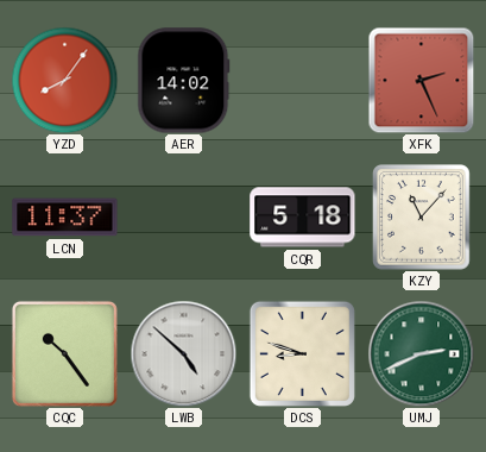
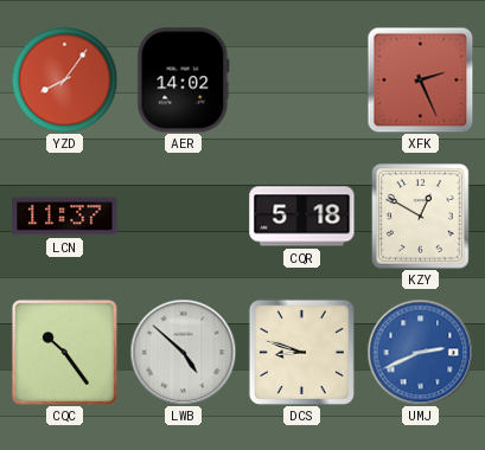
KZY: 11:07 -> 12:50 (421, 217)
UMJ dial: green -> blue (420, 352)
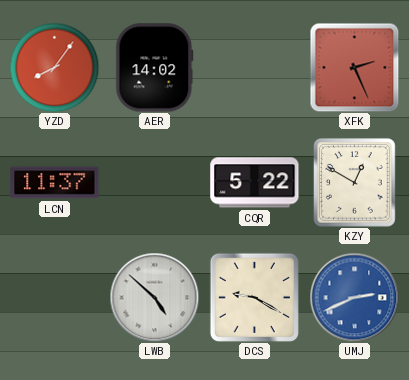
CQR: 5:18 -> 5:22 (255, 183)
CQC: 10:24 -> none (64, 352)
DCS: 8:48 -> 9:20 (254, 297)
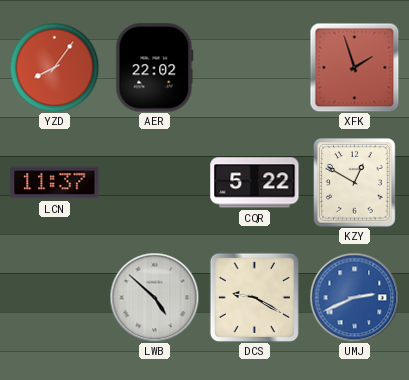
AER: 14:02 -> 22:02 (155, 68)
XFK: 2:26 -> 1:57 (354, 67)
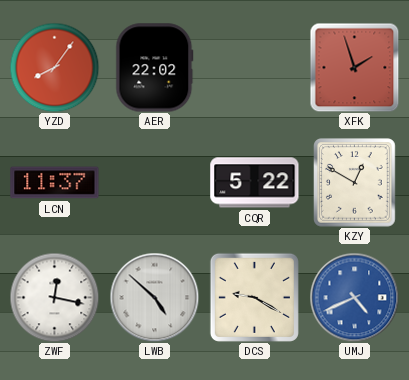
ZWF: none -> 12:17 (54, 297)
UMJ: 2:41 -> 4:41 (354, 297)
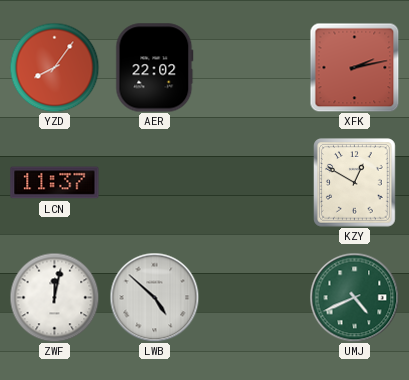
XFK: 1:57 -> 2:13 (354, 67)
CQR: 5:22 -> none (255, 183)
ZWF: 12:17 -> 12:02 (54, 297)
DCS: 9:20 -> none (254, 297)
UMJ dial: blue -> green (354, 297)
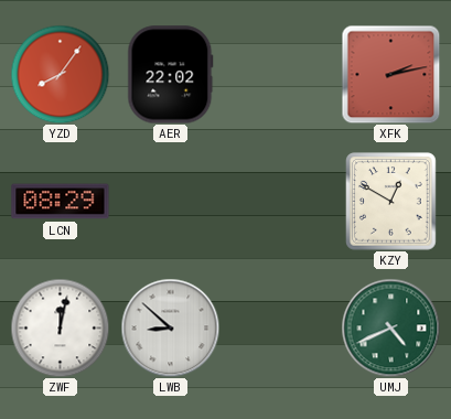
LCN: 11:37 -> 08:29 (61, 202)
LWB: 4:52 -> 8:52 (170, 327)
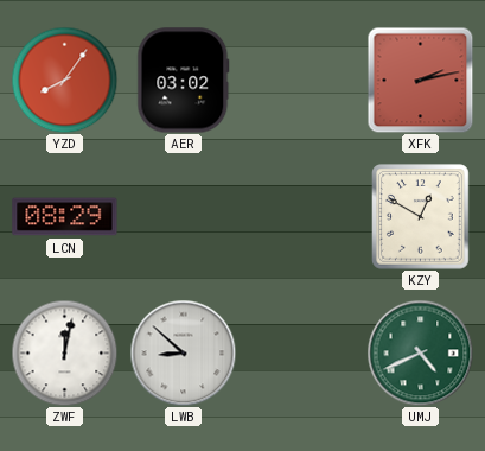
AER: 22:02 -> 03:02 (184, 81)
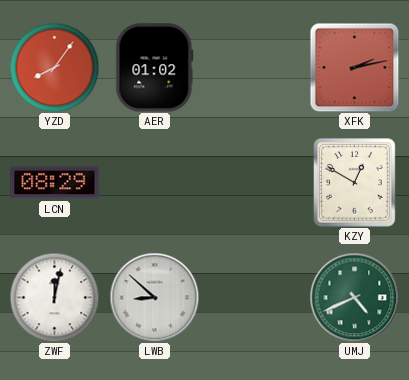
AER: 03:02 -> 01:02 (155, 68)
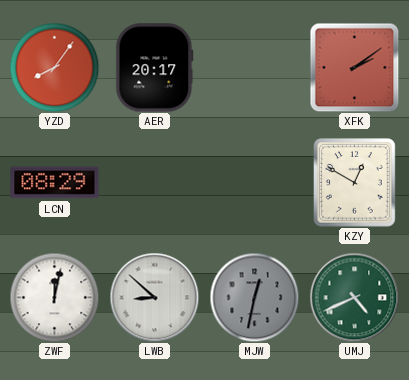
AER: 01:02 -> 20:17 (155, 68)
XFK: 2:13 -> 2:09 (354, 67)
MJW: none -> 12:32 (254, 297)
